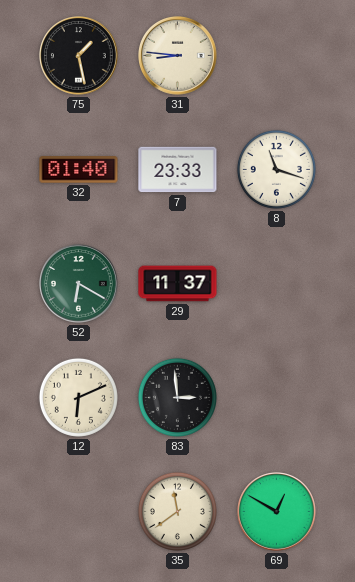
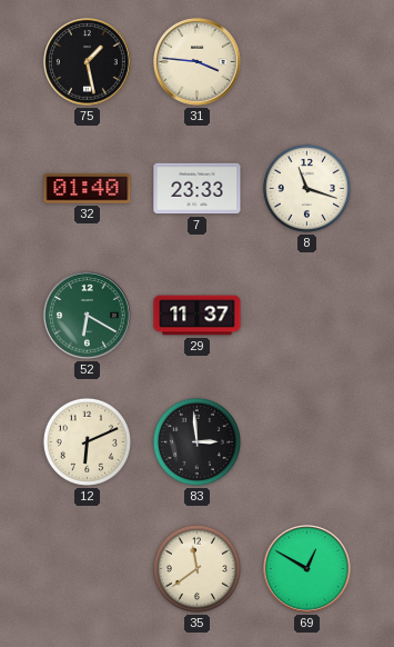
31: 8:46 -> 3:46 (198, 62)
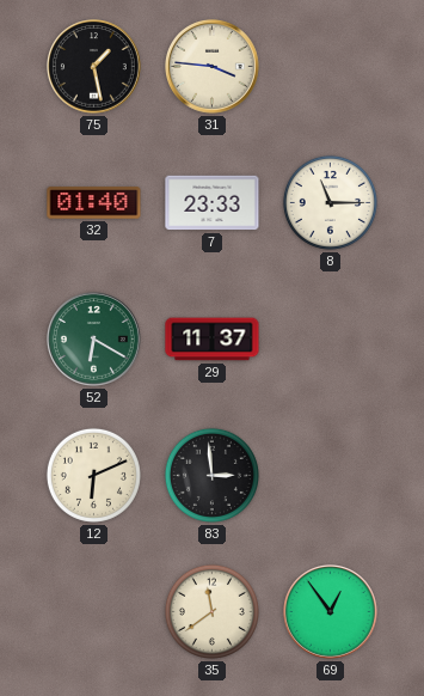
8: 11:18 -> 11:15 (330, 202)
69: 12:50 -> 12:54 (331, 612)
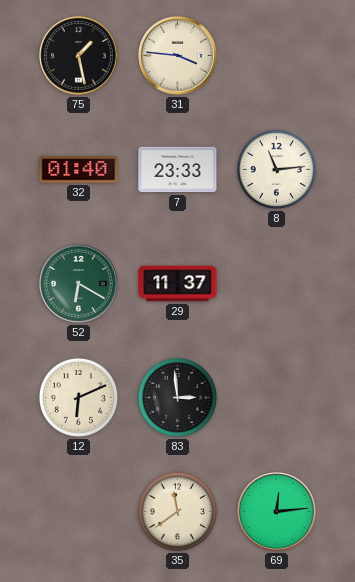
8: 11:15 -> 11:14 (276, 169)
69: 12:54 -> 12:14 (277, 512)
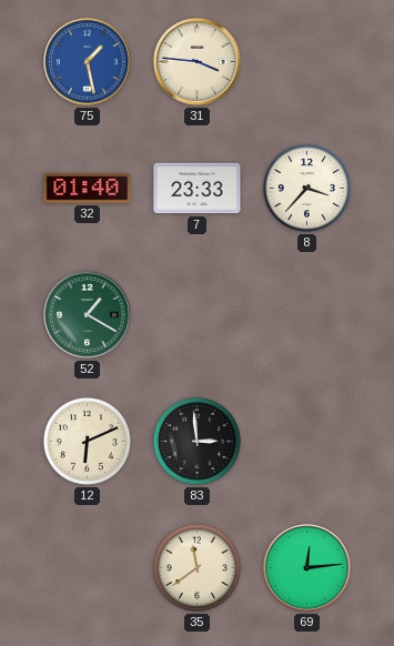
75 dial: black -> blue (88, 62)
8: 11:14 -> 3:37 (306, 188)
52: 6:20 -> 1:20 (88, 315)
29: 11:37 -> none (178, 284)
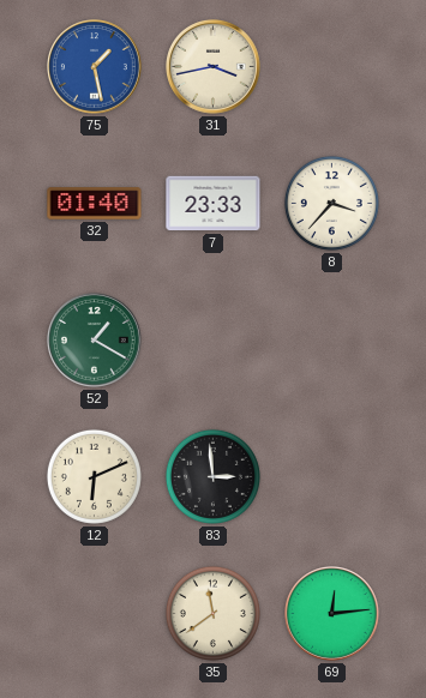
31: 3:46 -> 3:43 (214, 67)
